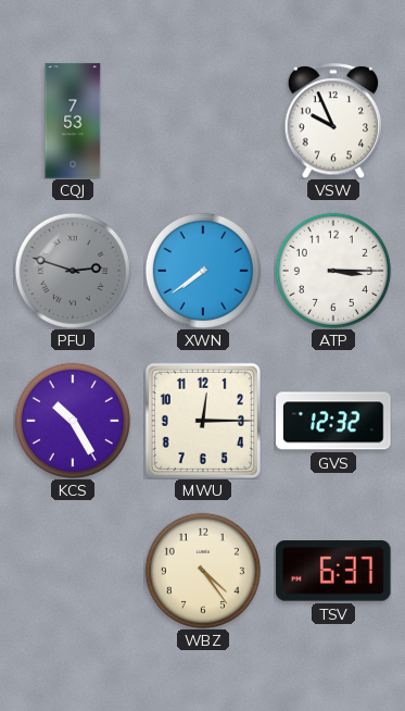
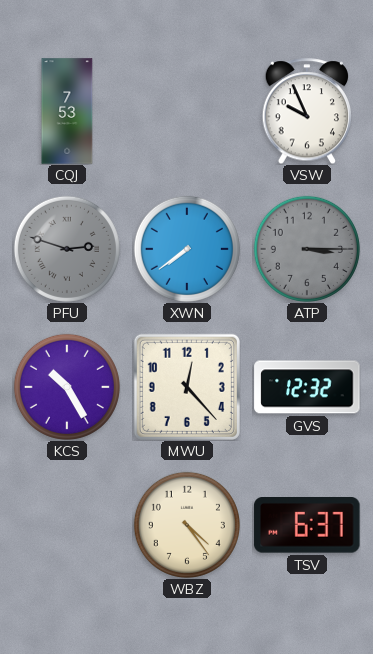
ATP dial: white -> grey (307, 249)
MWU: 12:15 -> 12:23 (187, 387)
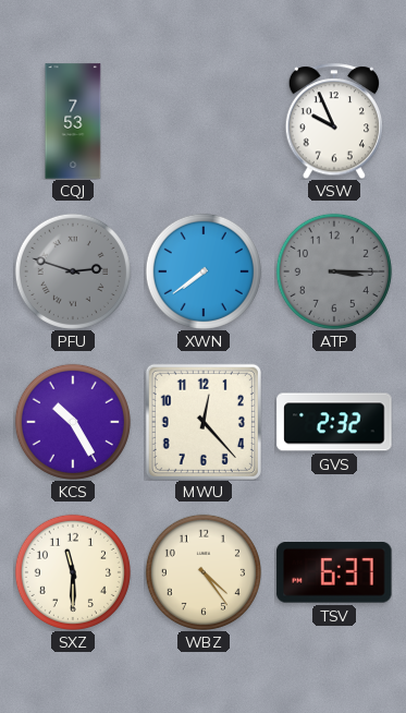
GVS: 12:32 -> 2:32 (334, 422)
SXZ: none -> 11:30 (73, 572)
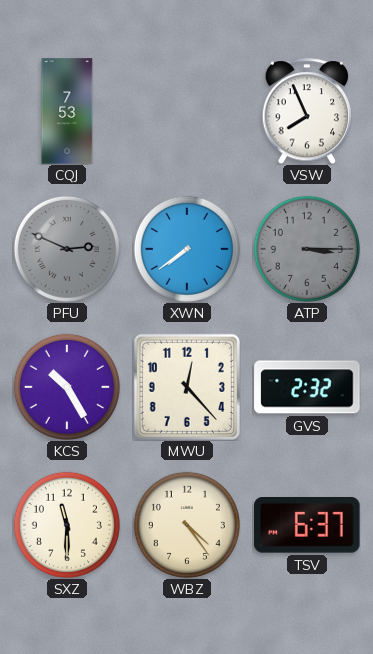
VSW: 9:56 -> 7:56 (306, 111)
PFU: 2:48 -> 2:49 (67, 249)
